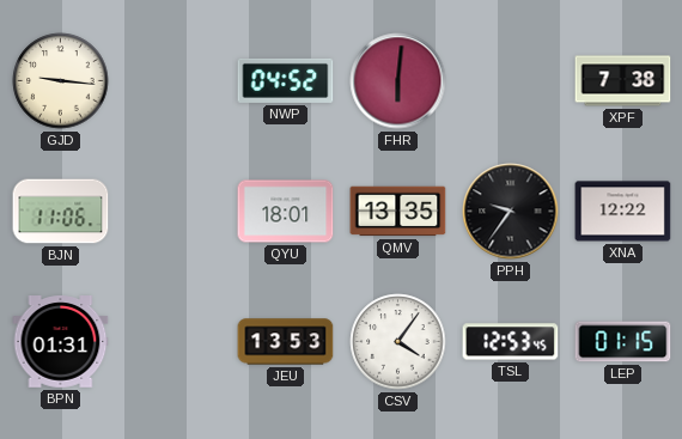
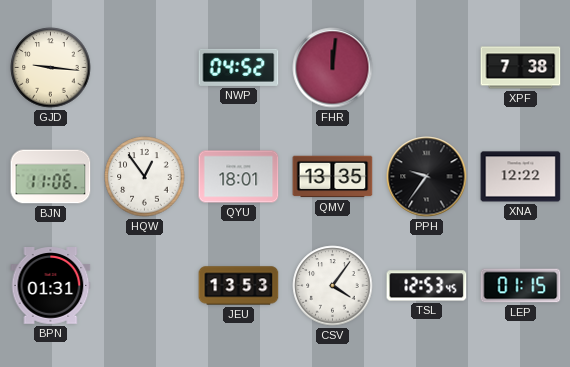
FHR: 6:01 -> 12:01 (333, 68)
HQW: none -> 12:54 (145, 177)
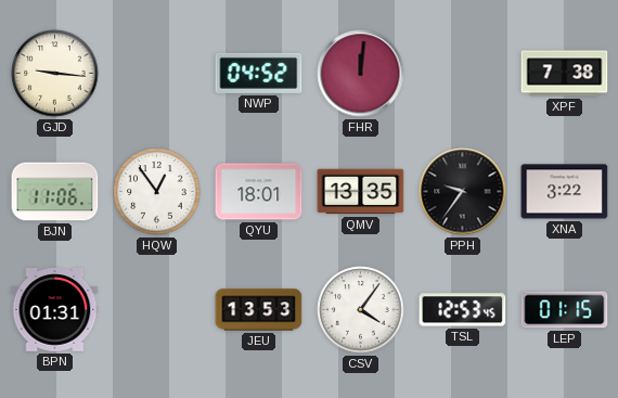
XNA: 12:22 -> 3:22 (565, 192)
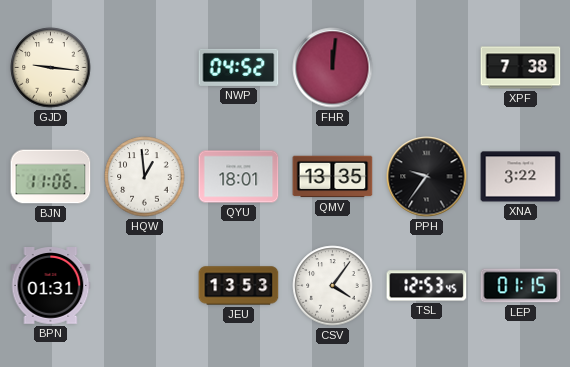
HQW: 12:54 -> 12:59 (145, 177)
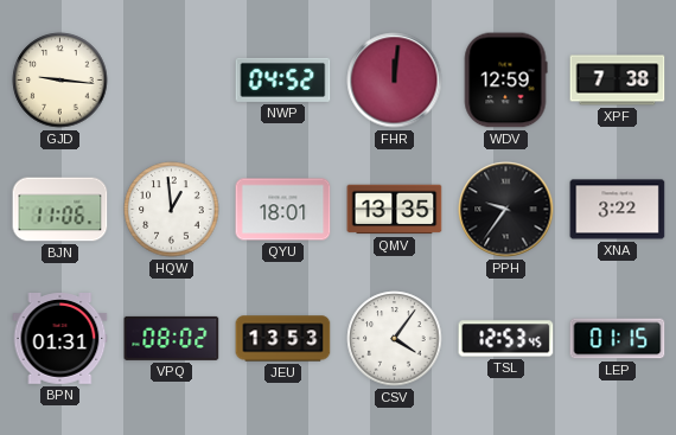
WDV: none -> 12:59 (505, 81)
VPQ: none -> 08:02 (172, 338)
